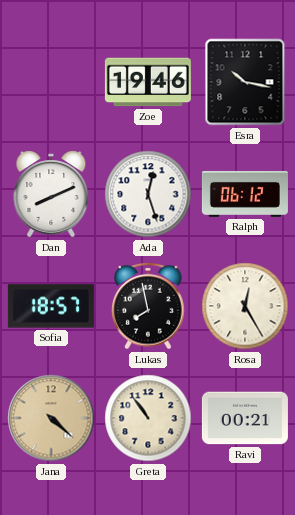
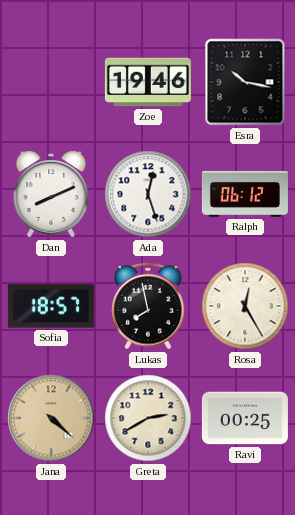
Greta: 10:54 -> 2:40 (148, 418)
Ravi: 00:21 -> 00:25 (245, 418)
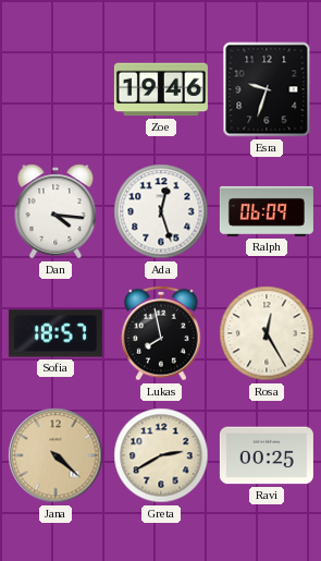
Esra: 10:17 -> 9:33 (267, 89)
Dan: 8:11 -> 4:16 (55, 211)
Ralph: 06:12 -> 06:09 (267, 211)
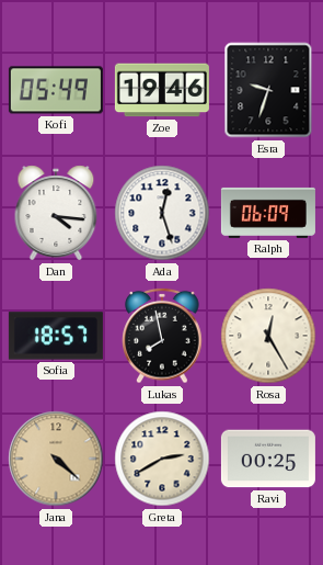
Kofi: none -> 05:49 (56, 90)
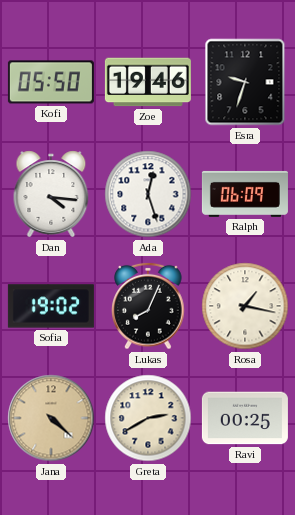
Kofi: 05:49 -> 05:50 (51, 82)
Sofia: 18:57 -> 19:02 (51, 306)
Lukas: 7:58 -> 8:04 (148, 306)
Rosa: 12:25 -> 1:17 (245, 306)
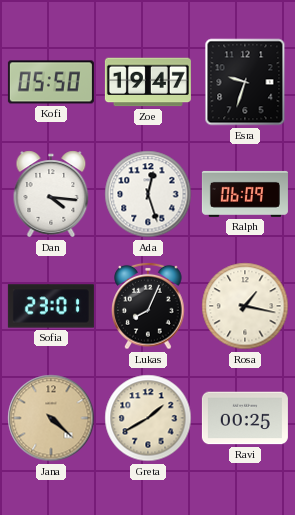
Zoe: 19:46 -> 19:47 (148, 82)
Sofia: 19:02 -> 23:01 (51, 306)
Greta: 2:40 -> 1:40 (148, 418)
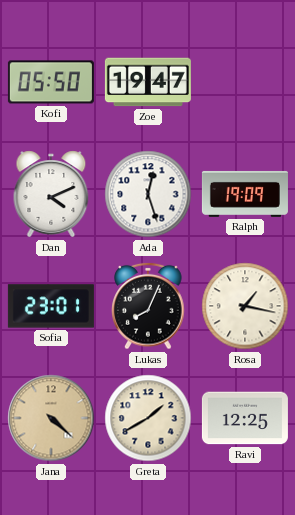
Esra: 9:33 -> none (245, 82)
Dan: 4:16 -> 4:11 (51, 194)
Ralph: 06:09 -> 19:09 (245, 194)
Ravi: 00:25 -> 12:25 (245, 418)
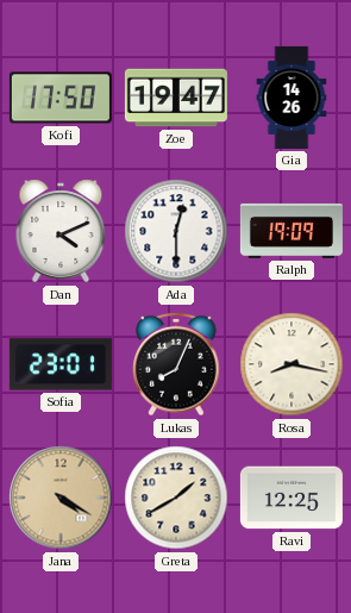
Kofi: 05:50 -> 17:50 (61, 98)
Gia: none -> 14:26 (292, 98)
Ada: 12:27 -> 12:30 (176, 231)
Rosa: 1:17 -> 8:17 (292, 364)
Jana: 4:22 -> 4:20 (61, 498)
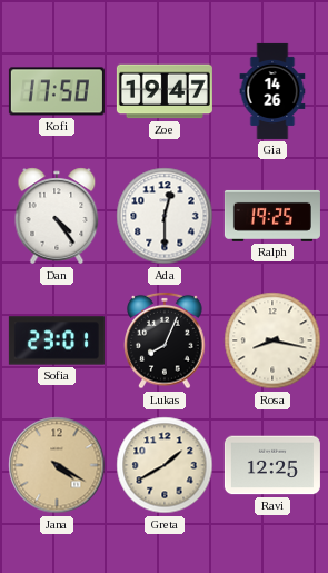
Dan: 4:11 -> 4:24 (57, 216)
Ralph: 19:09 -> 19:25 (272, 216)
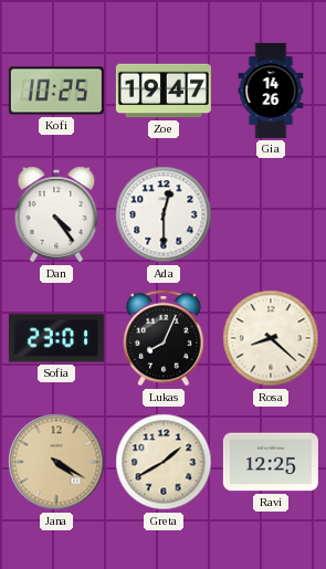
Kofi: 17:50 -> 10:25 (56, 91)
Ralph: 19:25 -> none (272, 216)
Rosa: 8:17 -> 8:22 (271, 338)
